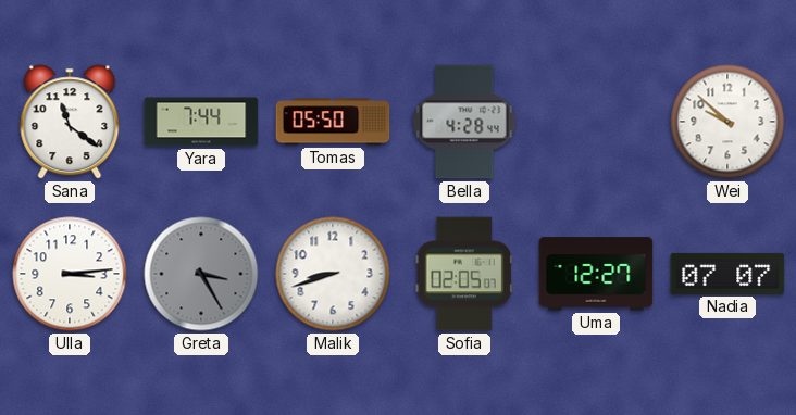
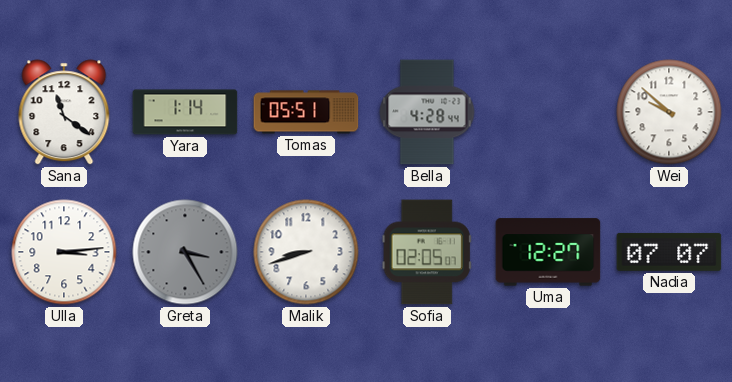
Yara: 7:44 -> 1:14 (185, 112)
Tomas: 05:50 -> 05:51 (306, 112)
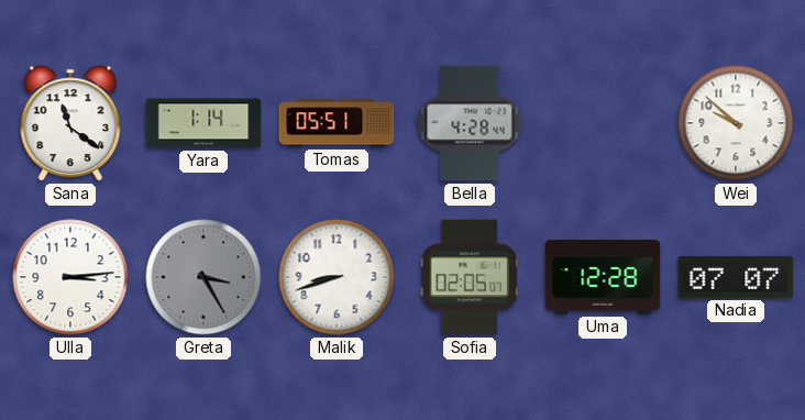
Uma: 12:27 -> 12:28 (603, 277)
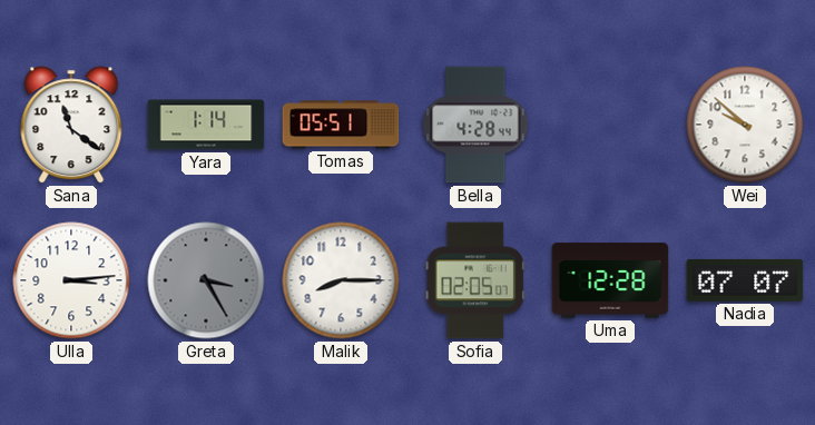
Malik: 8:42 -> 8:15 (341, 280)
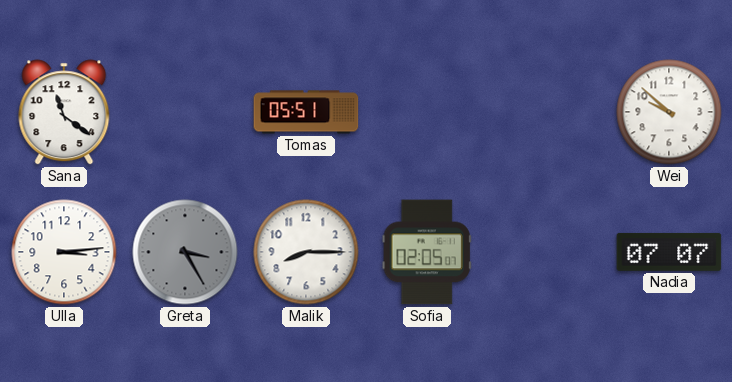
Yara: 1:14 -> none (206, 125)
Bella: 4:28 -> none (475, 125)
Uma: 12:28 -> none (610, 280)
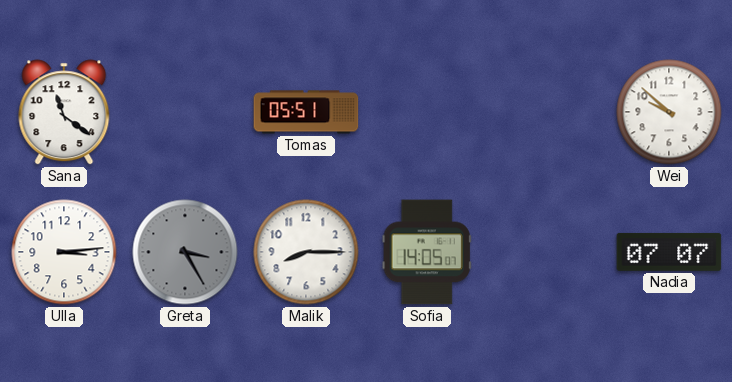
Sofia: 02:05 -> 14:05 (427, 252)
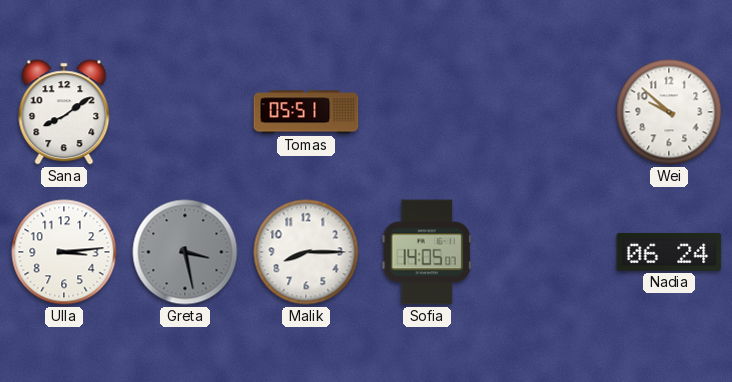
Sana: 11:21 -> 8:09 (64, 112)
Greta: 3:25 -> 3:28 (185, 252)
Nadia: 07:07 -> 06:24 (669, 252)
